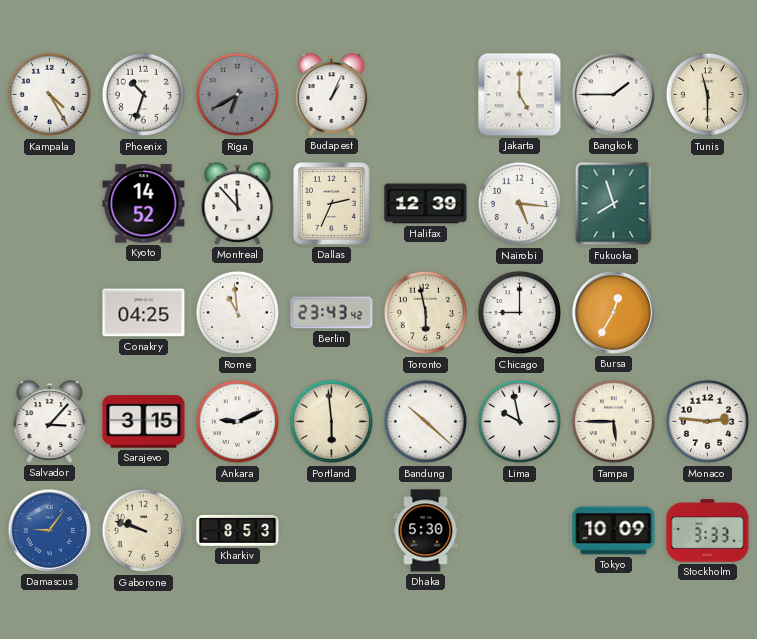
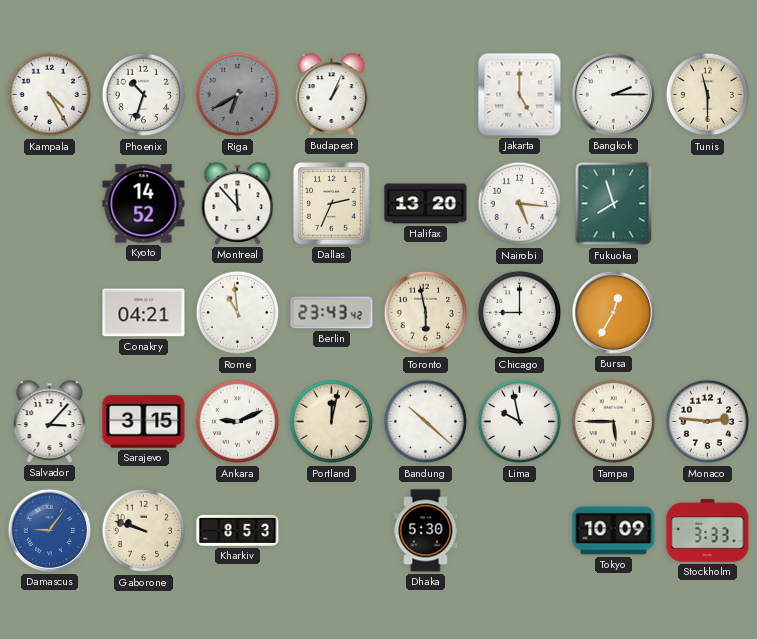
Bangkok: 1:45 -> 2:15 (613, 94)
Halifax: 12:39 -> 13:20 (426, 204)
Conakry: 04:25 -> 04:21 (144, 313)
Portland: 5:59 -> 12:02 (332, 422)
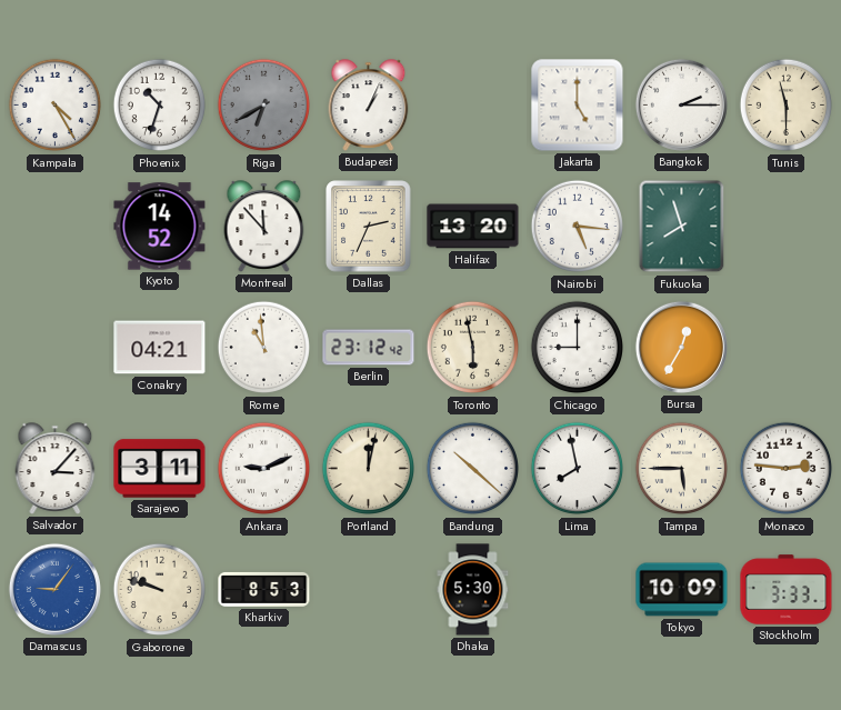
Berlin: 23:43 -> 23:12 (369, 348)
Sarajevo: 3:15 -> 3:11 (160, 469)
Lima: 9:58 -> 7:58 (578, 469)
